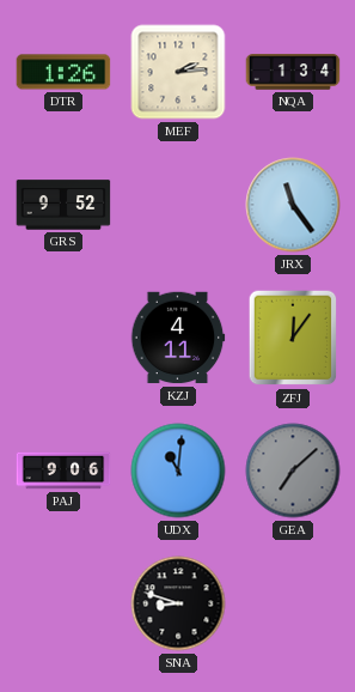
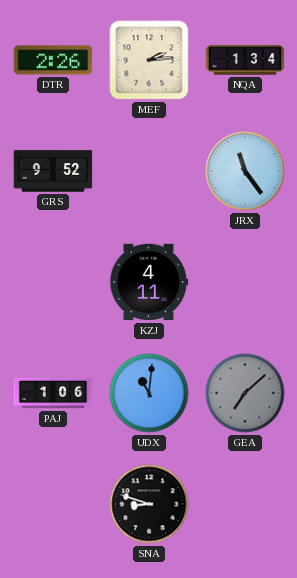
DTR: 1:26 -> 2:26 (53, 60)
ZFJ: 12:06 -> none (293, 338)
PAJ: 9:06 -> 1:06 (53, 393)
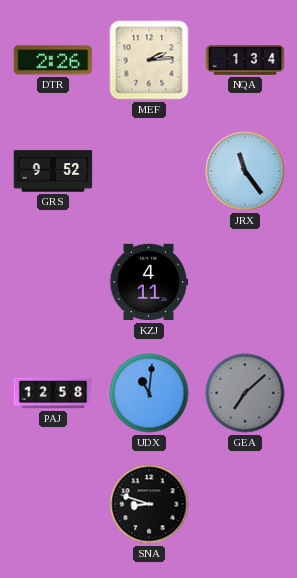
PAJ: 1:06 -> 12:58 (53, 393)
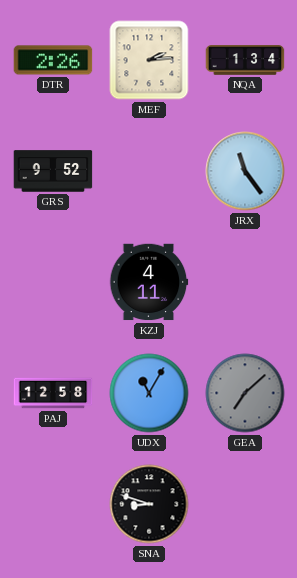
UDX: 11:01 -> 11:05 (149, 393)
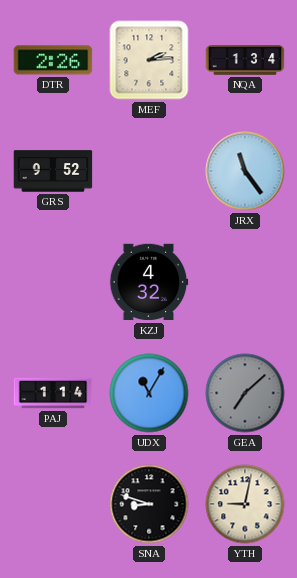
KZJ: 4:11 -> 4:32 (149, 282)
PAJ: 12:58 -> 1:14 (53, 393)
YTH: none -> 9:02 (245, 504)
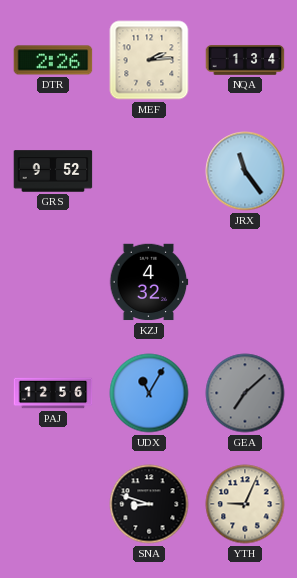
PAJ: 1:14 -> 12:56 (53, 393)
YTH: 9:02 -> 9:04 (245, 504)
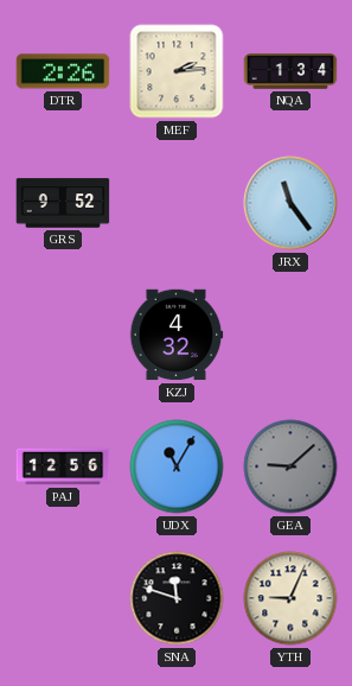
GEA: 7:08 -> 9:08 (290, 466)
SNA: 8:48 -> 11:48 (177, 598)
